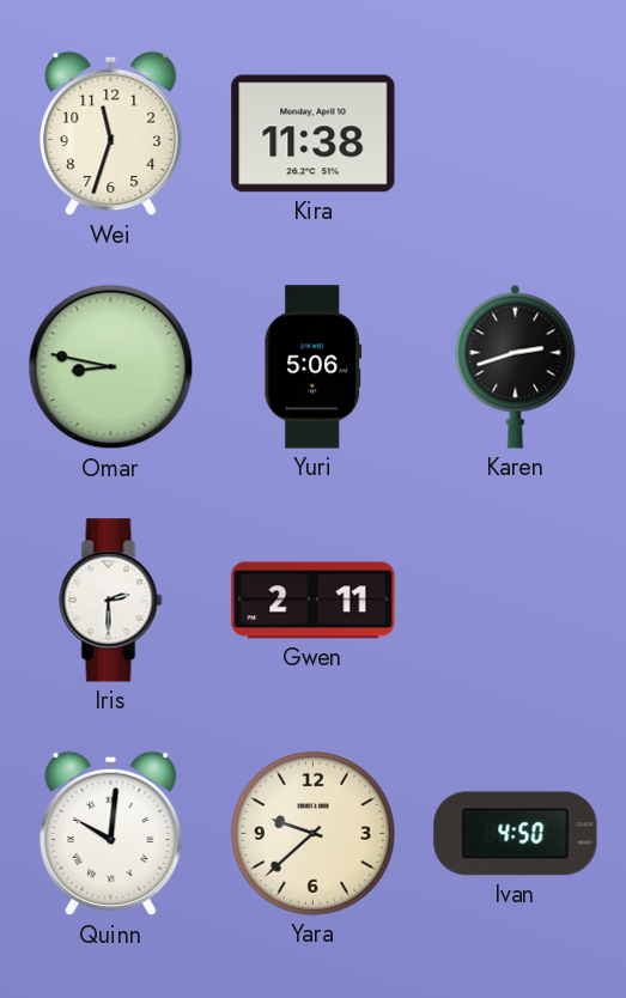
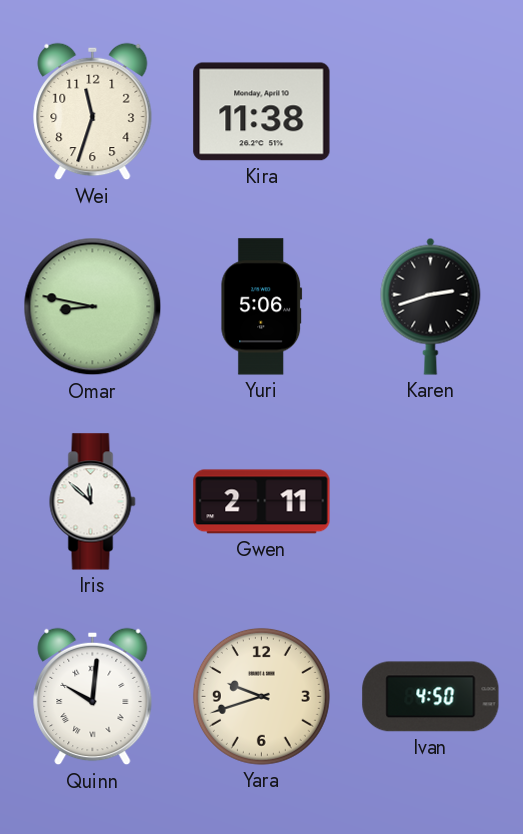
Iris: 2:30 -> 11:52 (93, 502)
Yara: 9:38 -> 9:42 (261, 696)
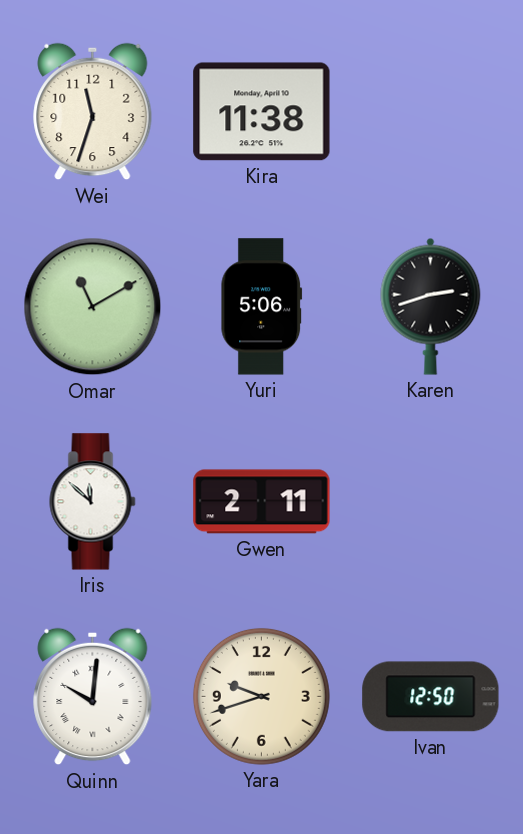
Omar: 8:47 -> 11:10 (93, 307)
Ivan: 4:50 -> 12:50 (431, 697)
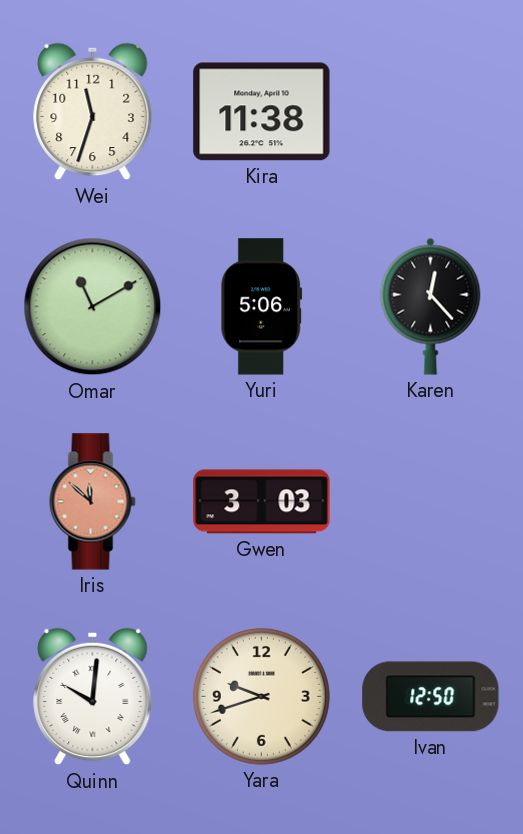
Karen: 2:42 -> 12:23 (431, 306)
Iris dial: white -> salmon (93, 502)
Gwen: 2:11 -> 3:03 (262, 502)
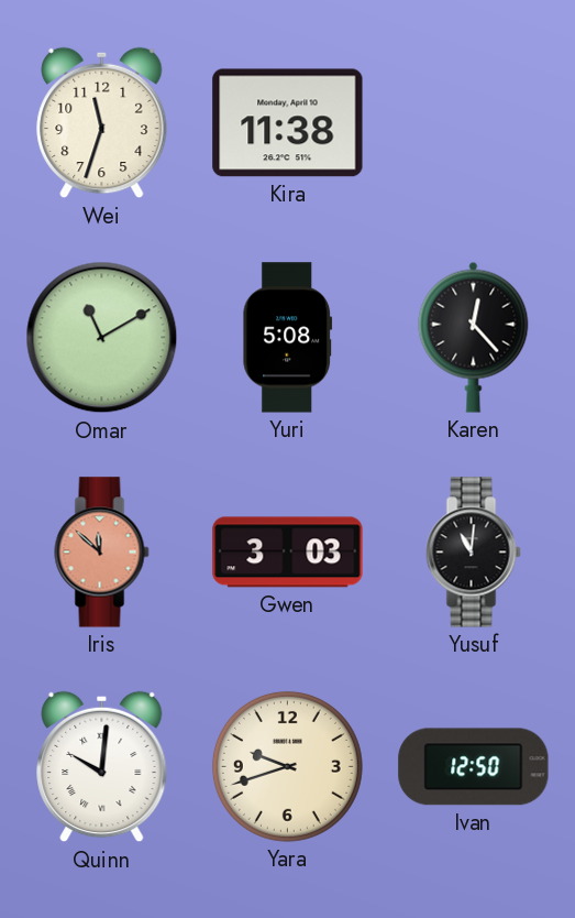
Yuri: 5:06 -> 5:08 (288, 338)
Yusuf: none -> 11:01 (474, 553)
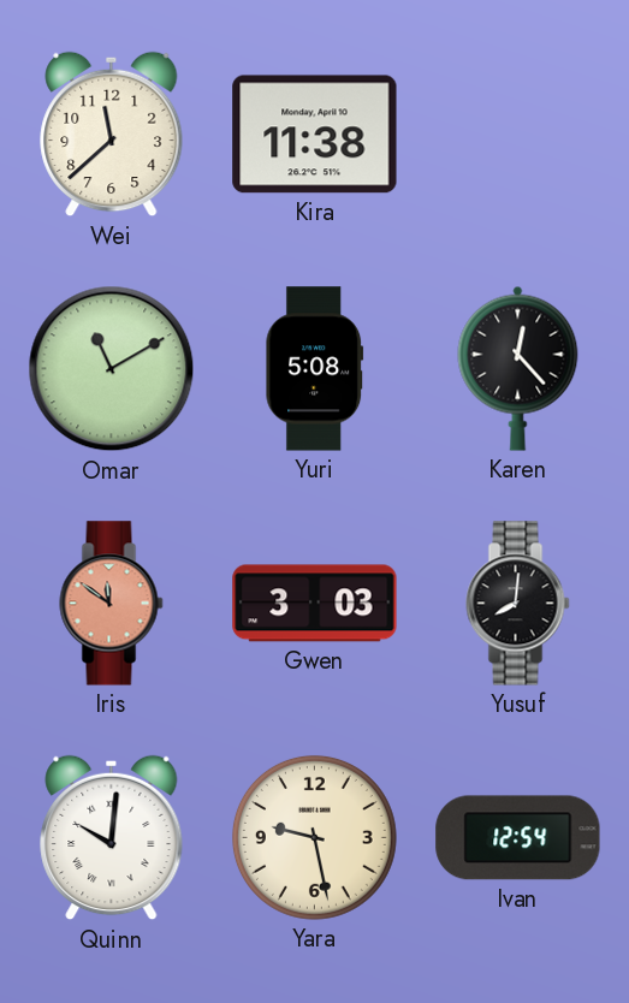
Wei: 11:33 -> 11:38 (112, 135)
Iris: 11:52 -> 11:51 (112, 604)
Yusuf: 11:01 -> 8:01 (518, 604)
Yara: 9:42 -> 9:28 (314, 837)
Ivan: 12:50 -> 12:54 (518, 838)
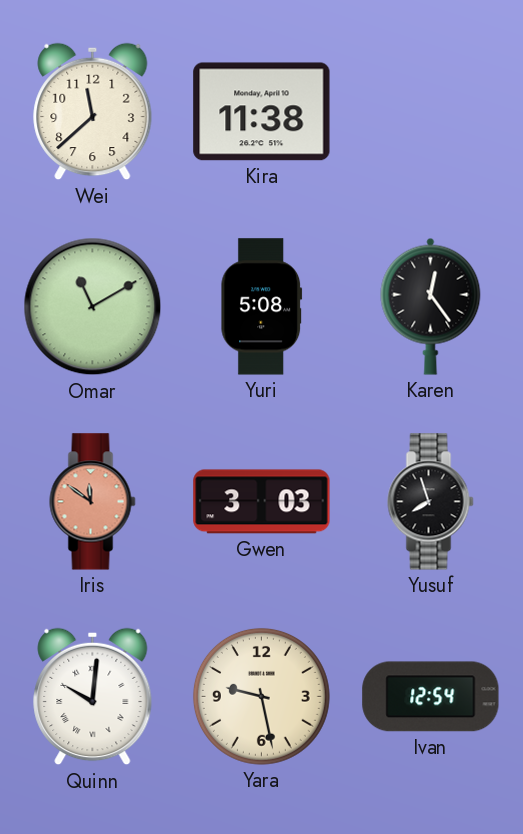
Karen: 12:23 -> 12:24 (431, 306)
Yusuf: 8:01 -> 7:57 (431, 502)
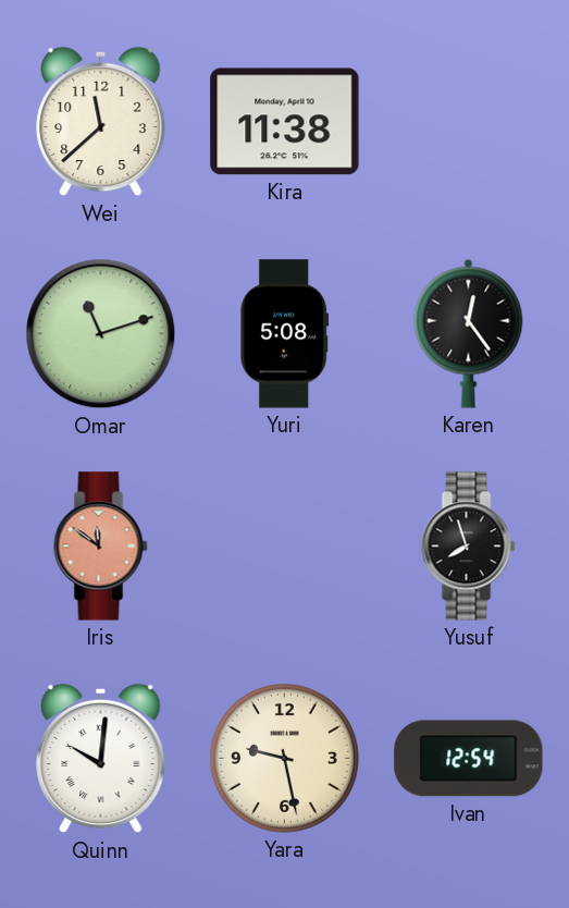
Omar: 11:10 -> 11:12 (101, 334)
Gwen: 3:03 -> none (262, 502)
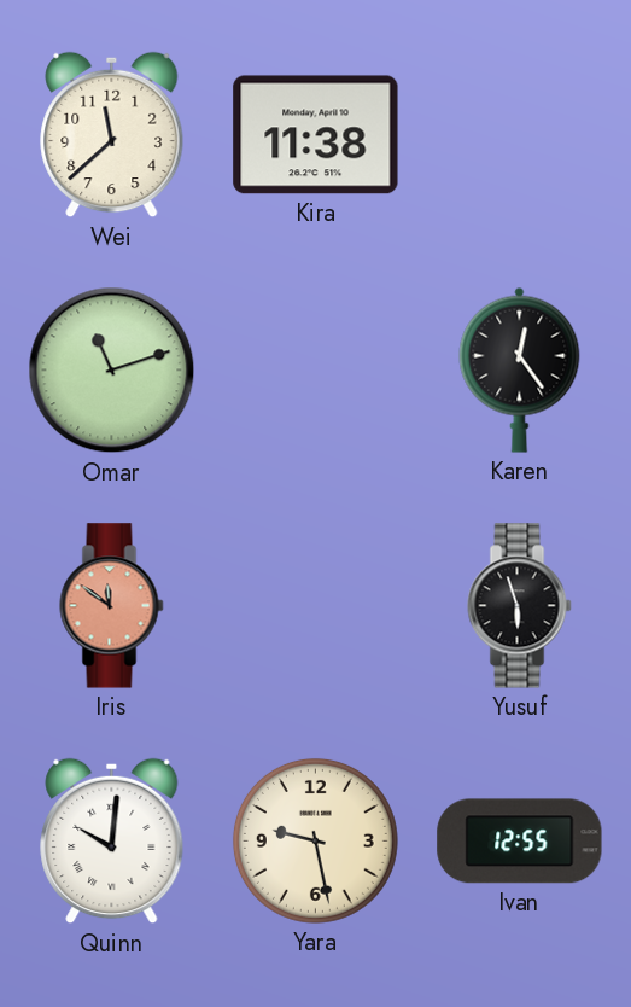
Yuri: 5:08 -> none (285, 334)
Yusuf: 7:57 -> 5:57 (520, 606)
Ivan: 12:54 -> 12:55 (520, 842)
